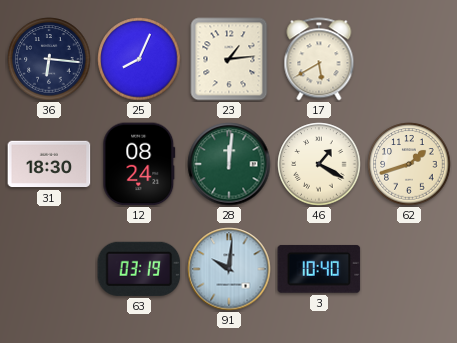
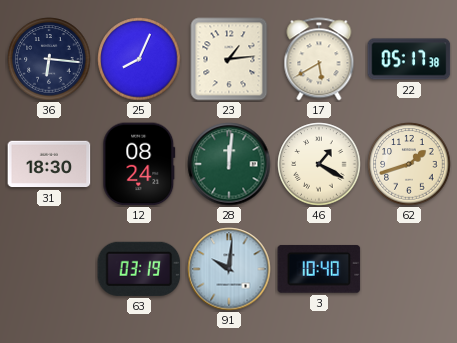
22: none -> 05:17 (409, 59)
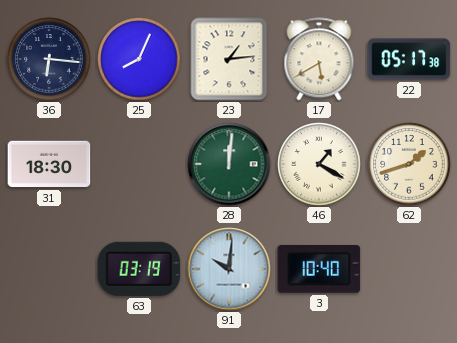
12: 08:24 -> none (139, 164)
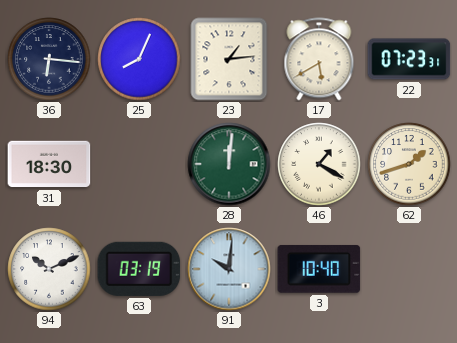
22: 05:17 -> 07:23 (409, 59)
94: none -> 10:11 (49, 269)
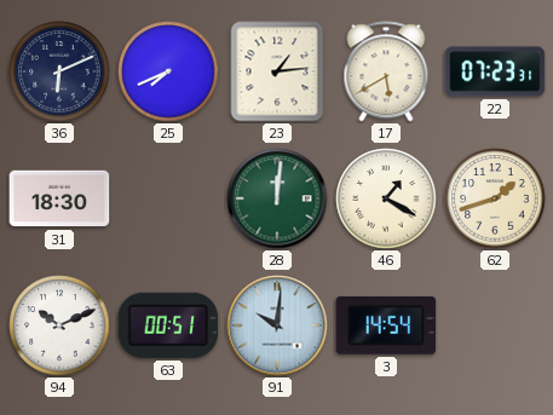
36: 6:16 -> 6:11 (59, 71)
25: 8:04 -> 7:41 (168, 71)
63: 03:19 -> 00:51 (168, 325)
3: 10:40 -> 14:54 (386, 325)
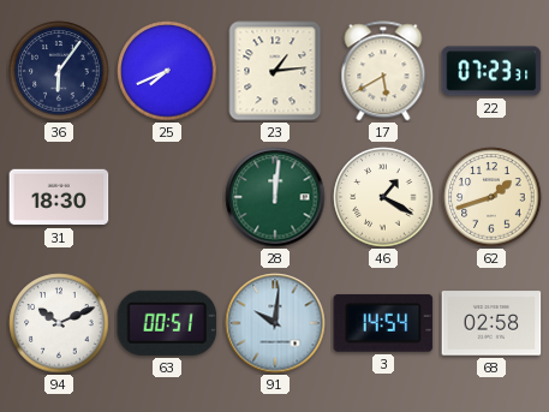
36: 6:11 -> 6:06 (59, 71)
68: none -> 02:58 (491, 323)
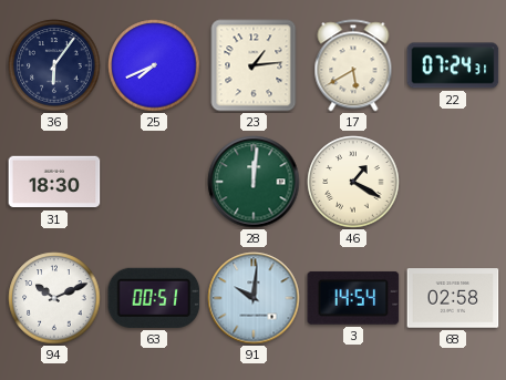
22: 07:23 -> 07:24 (453, 65)
62: 1:42 -> none (491, 197)
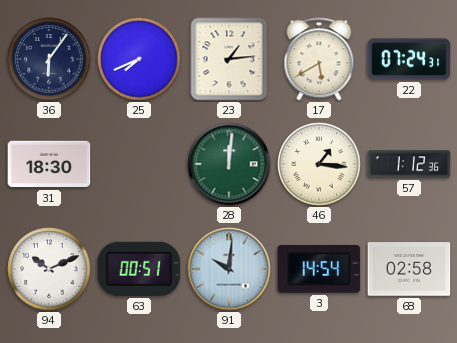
46: 1:20 -> 1:16 (319, 164)
57: none -> 1:12 (409, 164)
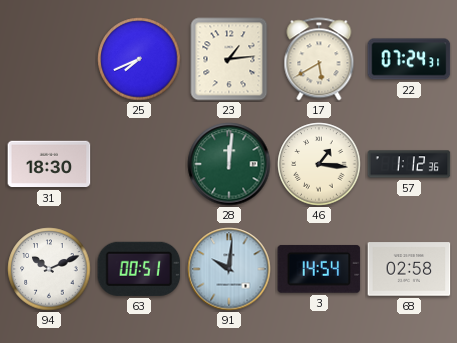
36: 6:06 -> none (49, 59)
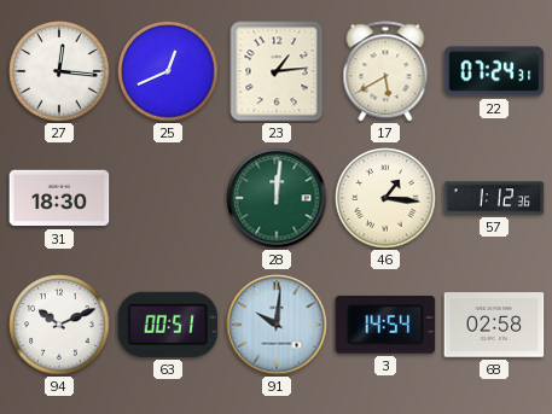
27: none -> 12:16 (59, 71)
25: 7:41 -> 12:41 (168, 71)
